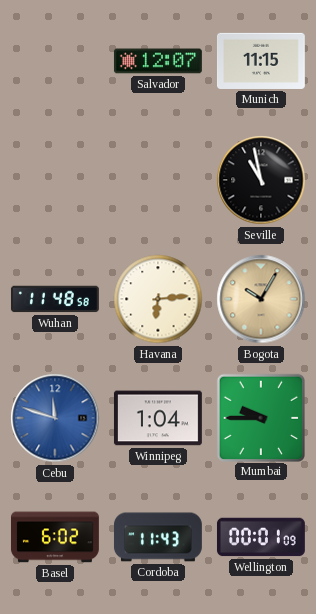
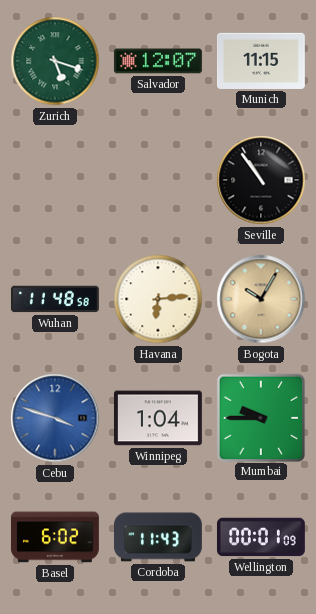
Zurich: none -> 5:18 (55, 61)
Seville: 10:58 -> 10:54 (261, 180)
Cebu: 11:48 -> 3:48 (55, 418)
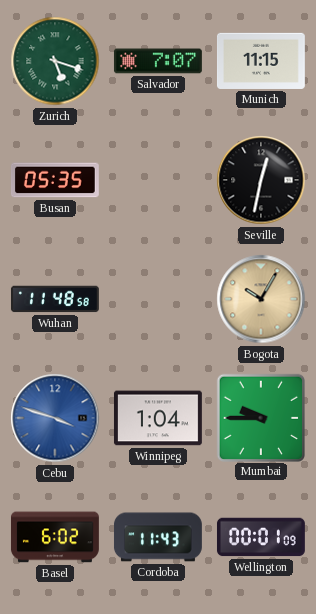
Salvador: 12:07 -> 7:07 (158, 61)
Busan: none -> 05:35 (55, 180)
Seville: 10:54 -> 12:32 (261, 180)
Havana: 6:14 -> none (158, 299)
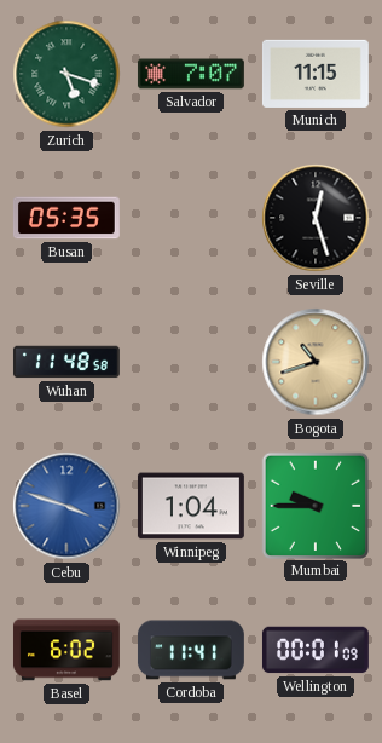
Seville: 12:32 -> 12:27 (316, 218)
Bogota: 10:05 -> 10:42 (316, 362)
Cordoba: 11:43 -> 11:41 (191, 650)
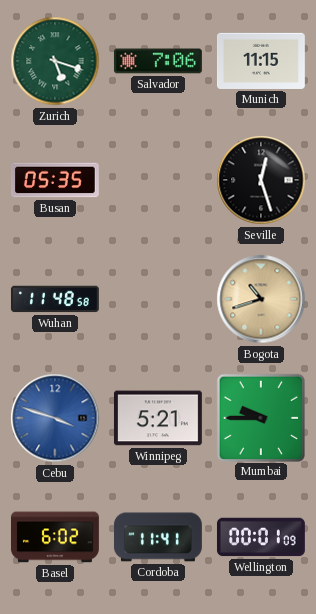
Salvador: 7:07 -> 7:06 (158, 61)
Winnipeg: 1:04 -> 5:21 (158, 418)
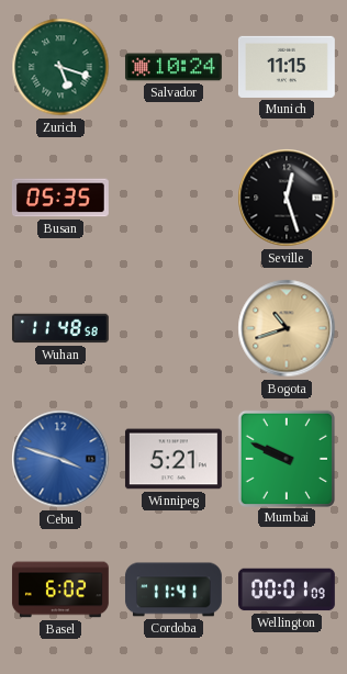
Salvador: 7:06 -> 10:24 (173, 67)
Mumbai: 9:45 -> 9:49 (286, 458)
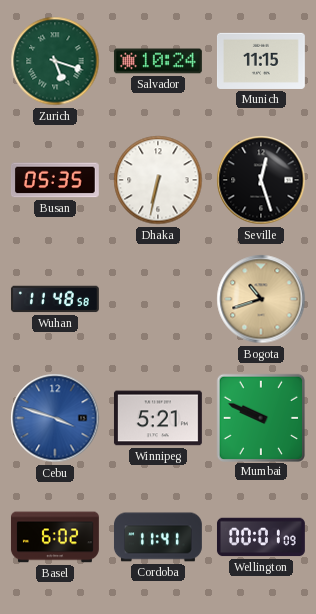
Dhaka: none -> 6:32 (158, 180)
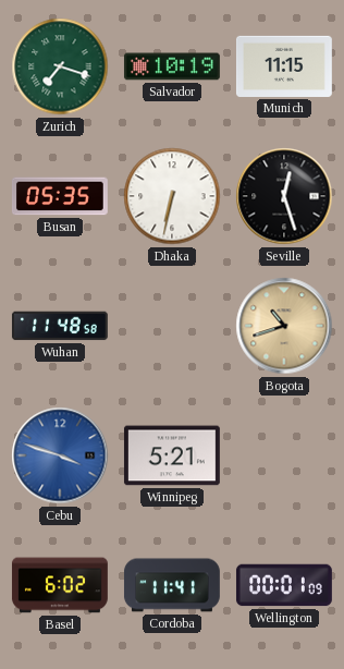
Zurich: 5:18 -> 7:18 (60, 66)
Salvador: 10:24 -> 10:19 (172, 66)
Mumbai: 9:49 -> none (260, 417)
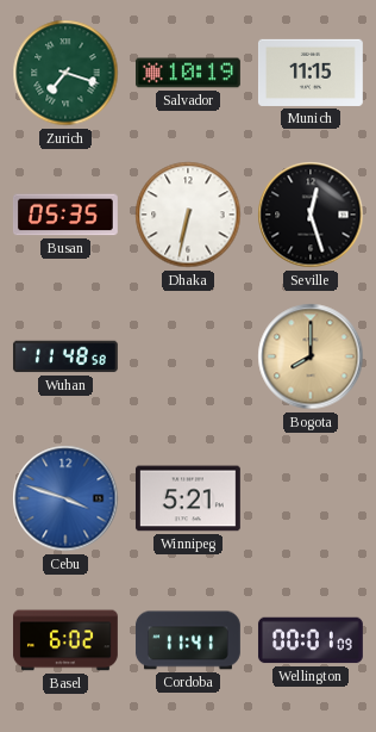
Bogota: 10:42 -> 8:00 (311, 356)
